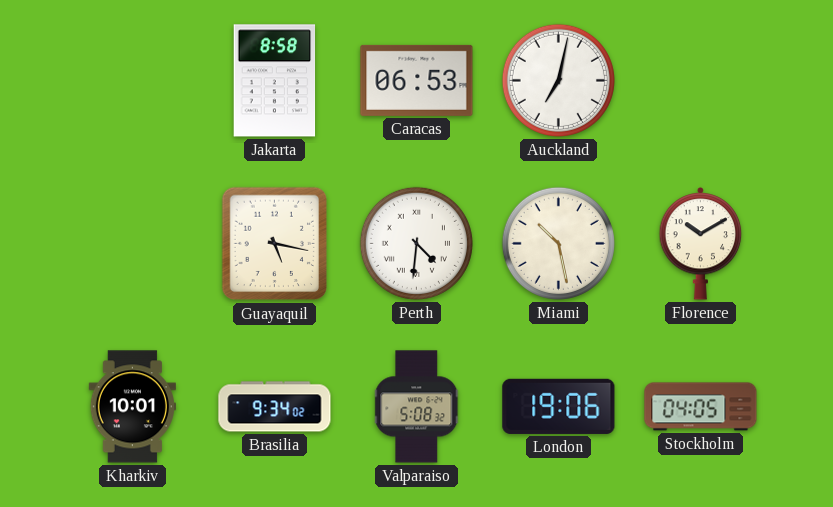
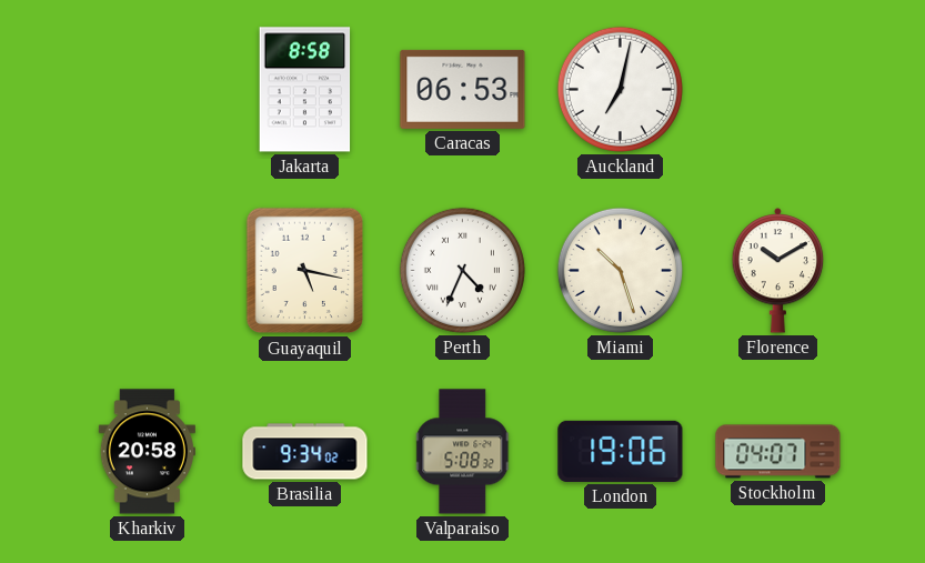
Perth: 4:31 -> 4:34 (462, 270)
Miami: 10:28 -> 10:27 (620, 270)
Kharkiv: 10:01 -> 20:58 (147, 452)
Stockholm: 04:05 -> 04:07 (778, 452)
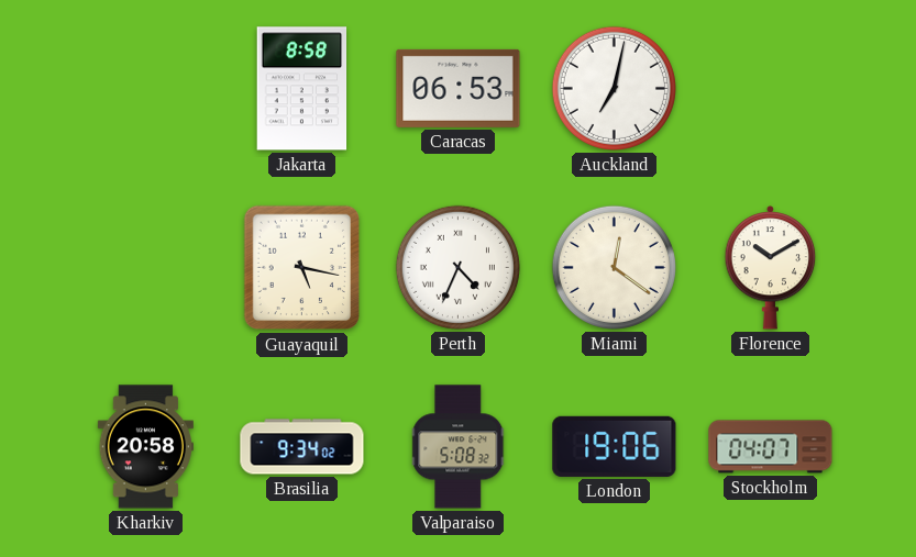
Miami: 10:27 -> 12:21 (614, 267)
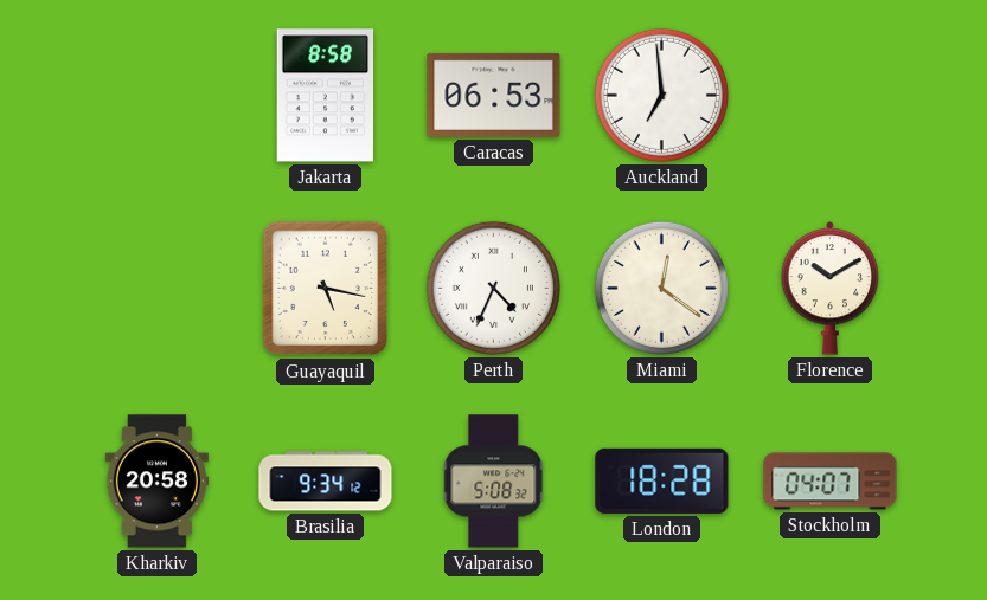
Auckland: 7:02 -> 6:59 (661, 95)
Brasilia: 9:34:02 -> 9:34:12 (326, 482)
London: 19:06 -> 18:28 (662, 480)
